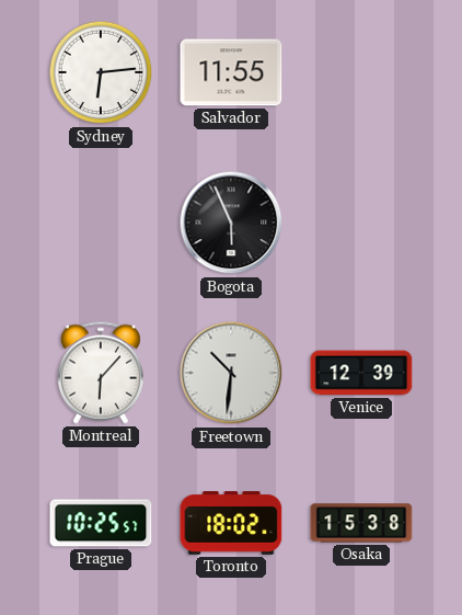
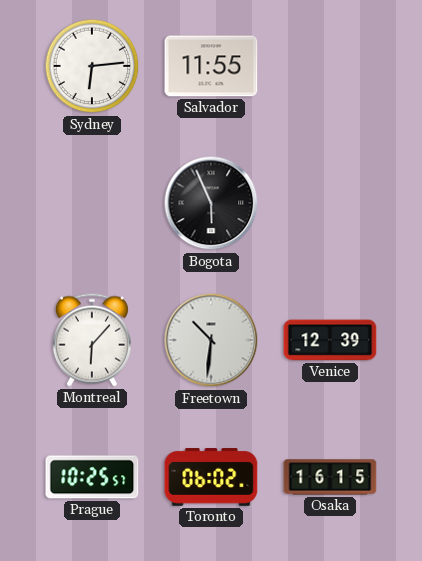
Toronto: 18:02 -> 06:02 (211, 477)
Osaka: 15:38 -> 16:15 (330, 477)
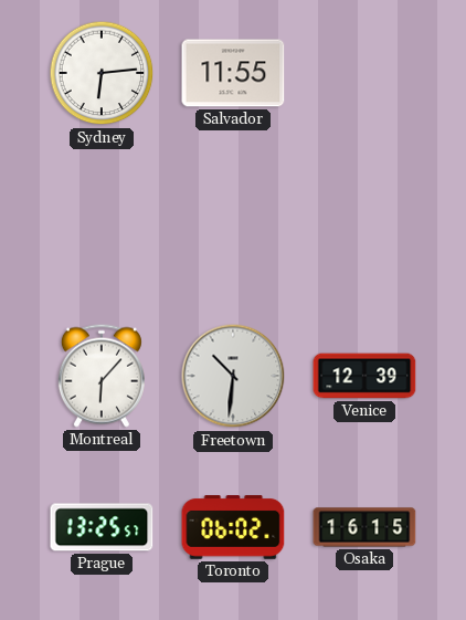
Bogota: 5:56 -> none (211, 203)
Prague: 10:25 -> 13:25 (102, 527)
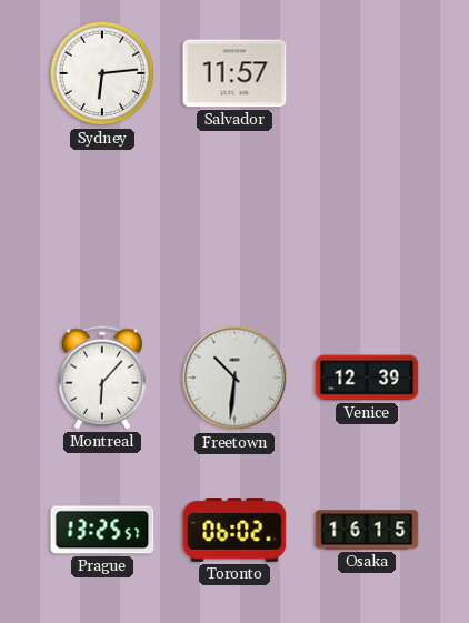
Salvador: 11:55 -> 11:57 (234, 73)
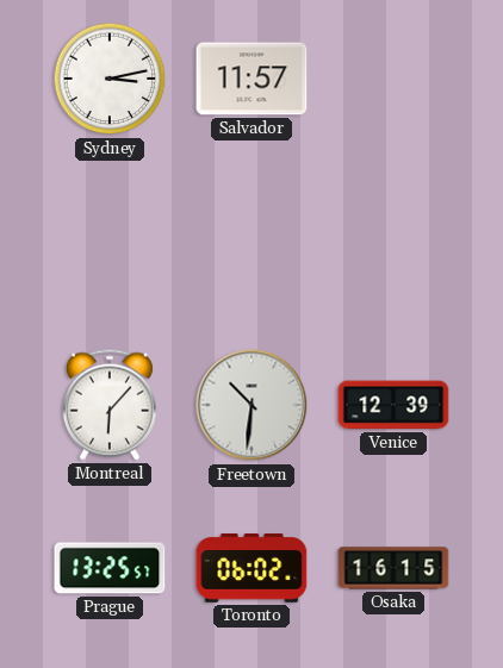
Sydney: 6:14 -> 3:13 (110, 79)
